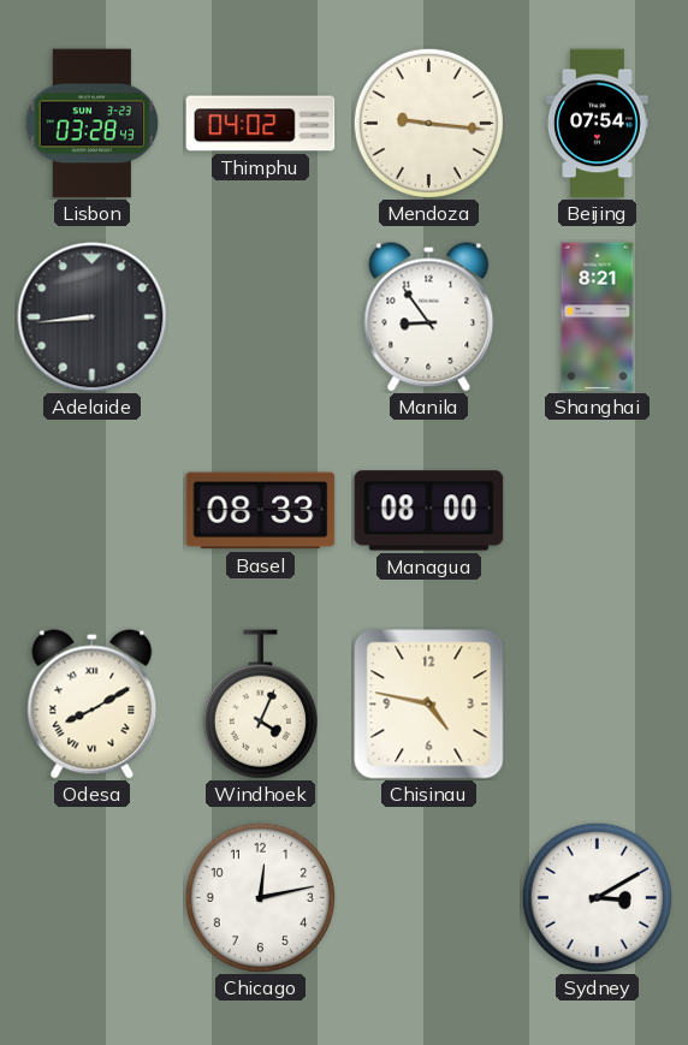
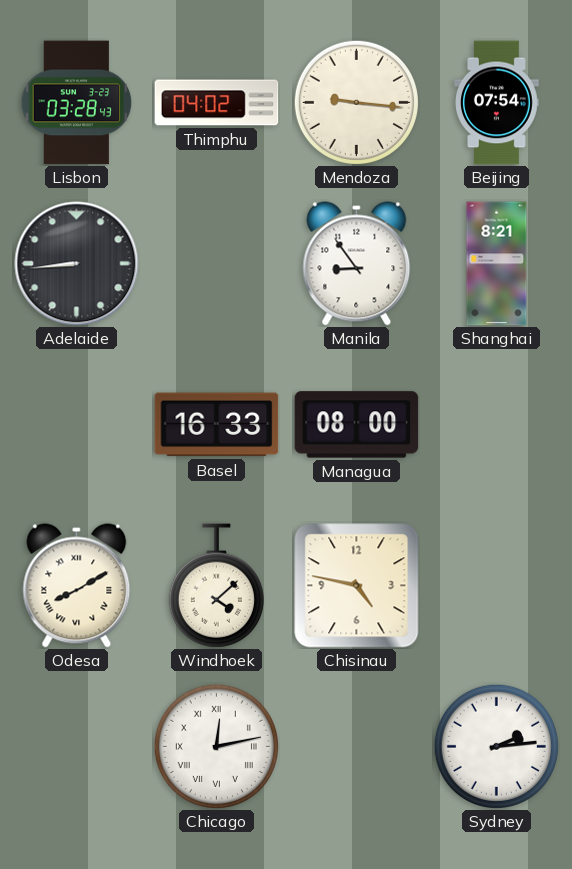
Basel: 08:33 -> 16:33 (217, 425)
Windhoek: 4:04 -> 4:08 (216, 586)
Chicago numerals: Arabic -> Roman (216, 746)
Sydney: 3:10 -> 2:14 (496, 746)
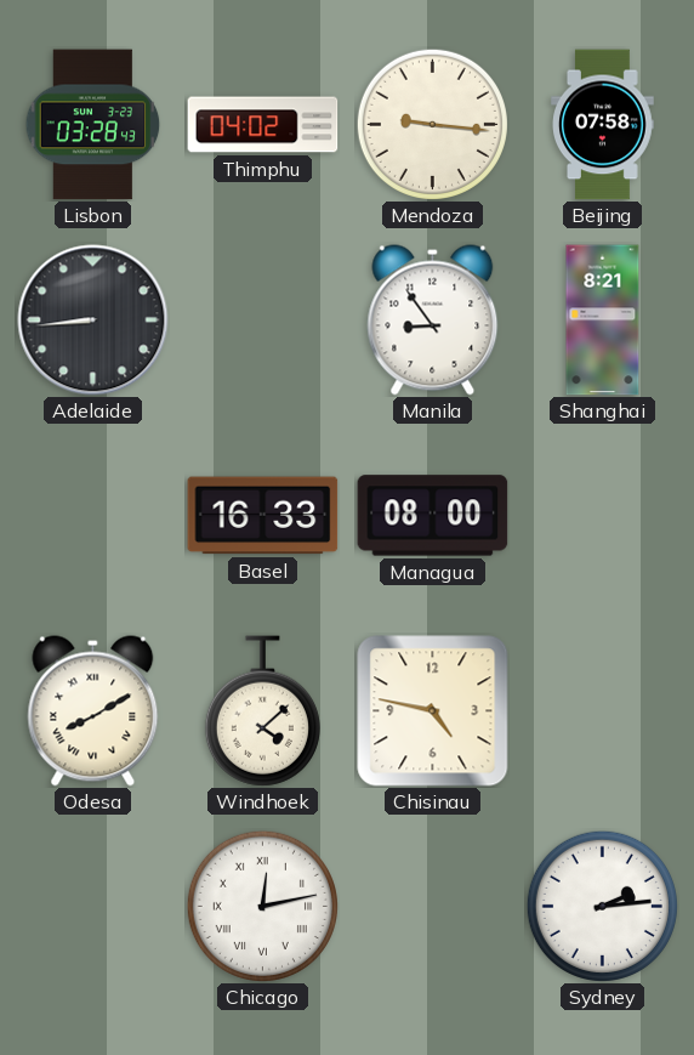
Beijing: 07:54 -> 07:58 (603, 125)
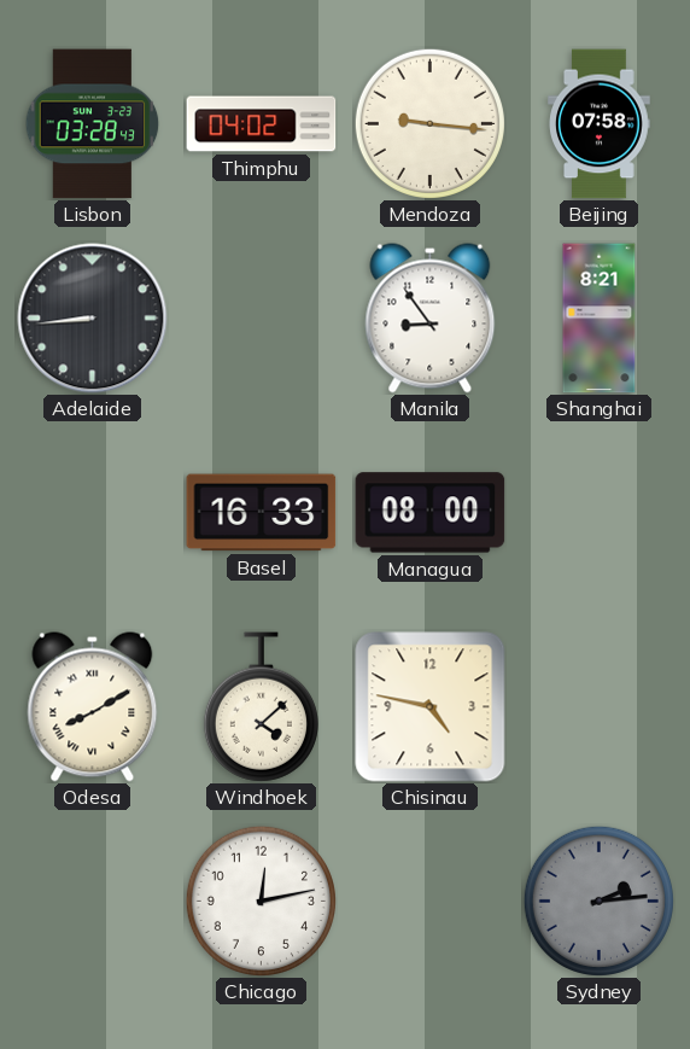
Chicago numerals: Roman -> Arabic (261, 901)
Sydney dial: white -> grey (598, 901)
